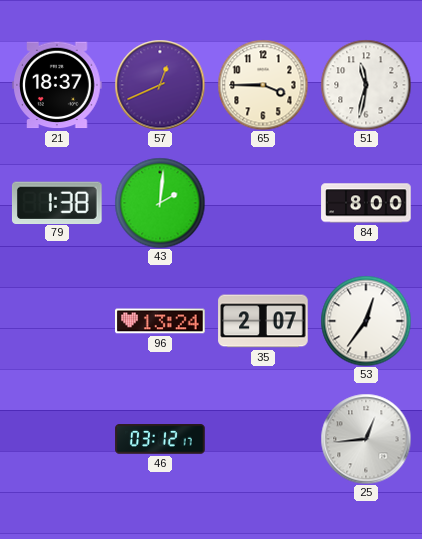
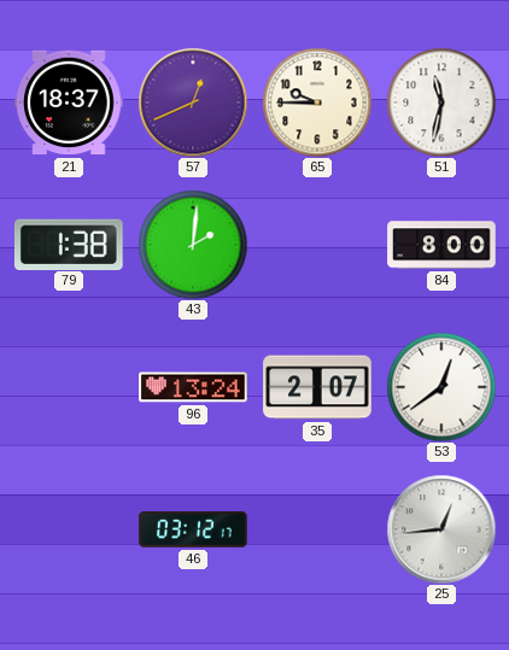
65: 3:45 -> 9:45 (317, 103)
53: 12:36 -> 12:39 (441, 387)
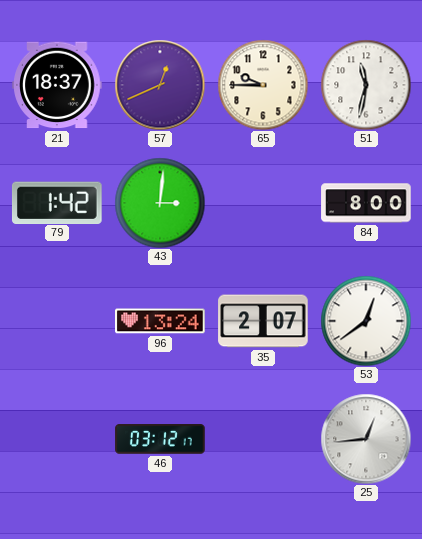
79: 1:38 -> 1:42 (57, 202)
43: 2:01 -> 3:01 (160, 203)
